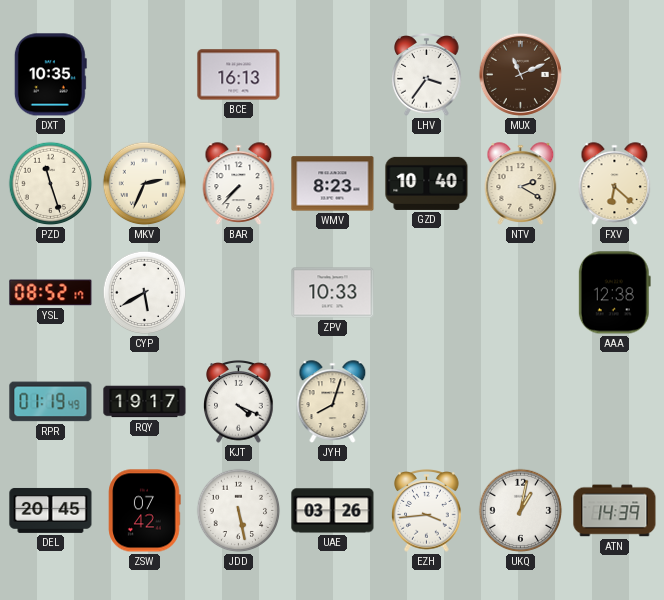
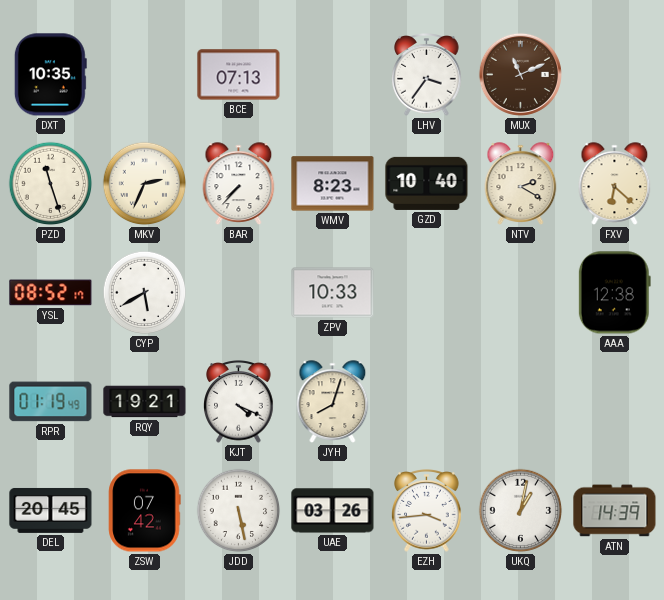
BCE: 16:13 -> 07:13 (239, 75)
RQY: 19:17 -> 19:21 (145, 402)
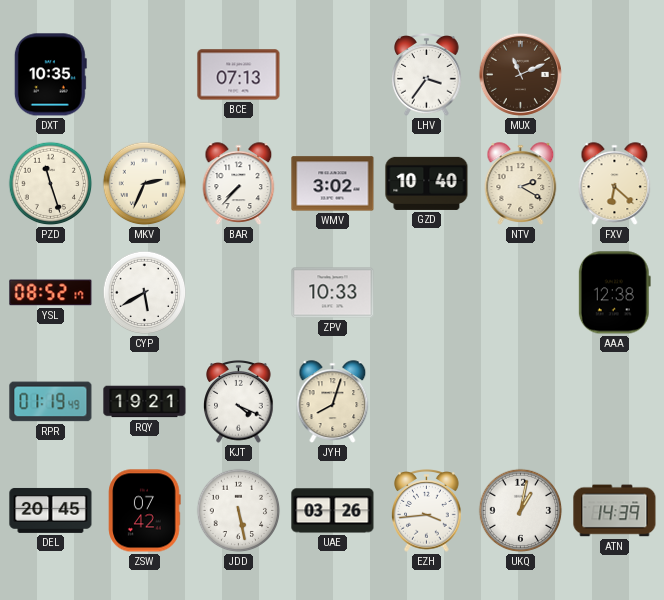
WMV: 8:23 -> 3:02 (333, 184)
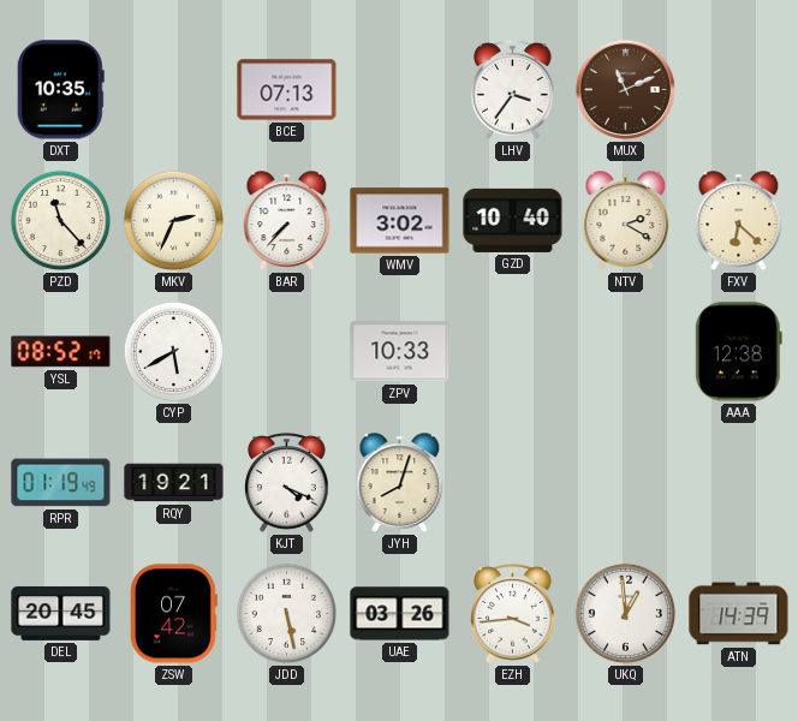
PZD: 11:27 -> 11:23 (61, 221)
UKQ: 1:02 -> 12:59 (626, 614)
